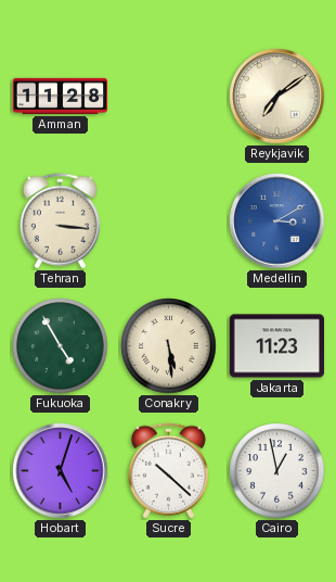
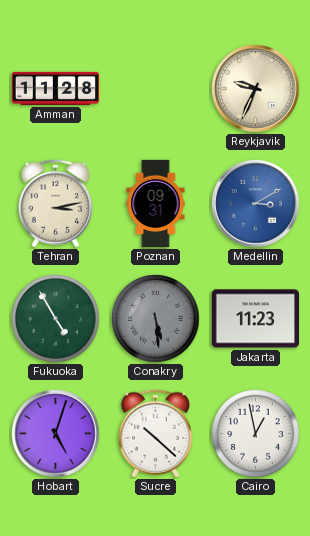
Reykjavik: 7:09 -> 9:34 (256, 89)
Tehran: 3:16 -> 3:13 (55, 204)
Poznan: none -> 09:31 (156, 204)
Conakry dial: cream -> grey (156, 319)
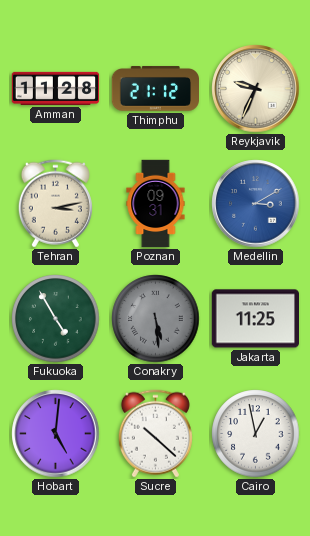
Thimphu: none -> 21:12 (155, 89)
Jakarta: 11:23 -> 11:25 (255, 319)
Hobart: 5:03 -> 5:01 (56, 434)
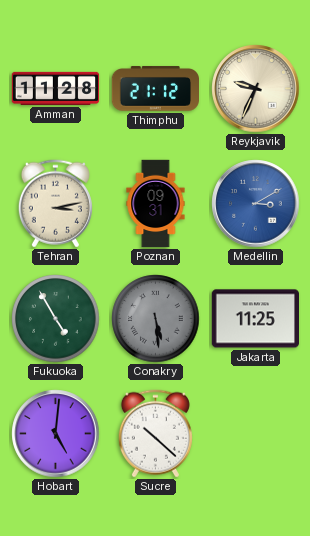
Cairo: 12:58 -> none (256, 434)
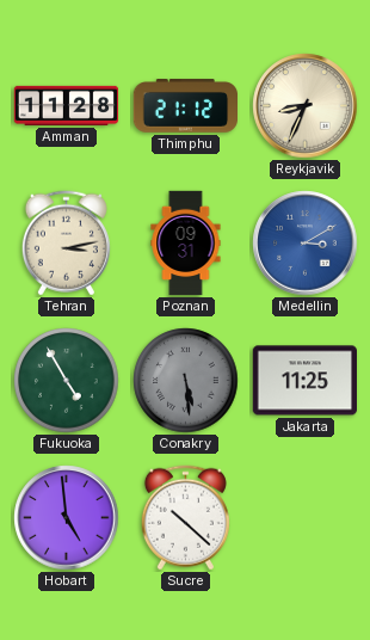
Reykjavik: 9:34 -> 8:34 (306, 106)
Hobart: 5:01 -> 4:59 (67, 518)
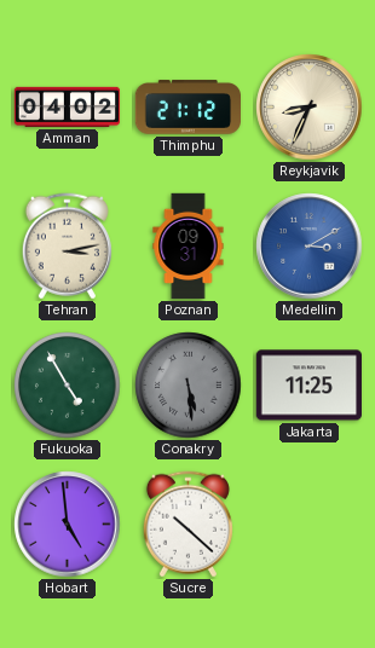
Amman: 11:28 -> 04:02 (68, 106)
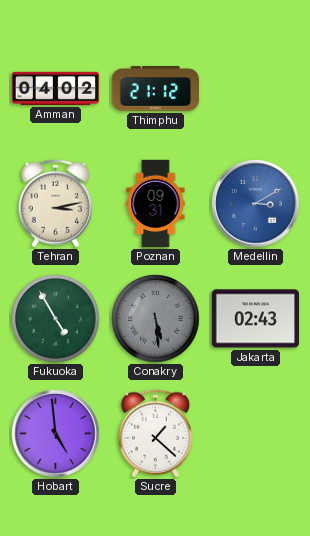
Reykjavik: 8:34 -> none (310, 108)
Jakarta: 11:25 -> 02:43 (255, 319)
Sucre: 10:22 -> 1:22 (155, 434)
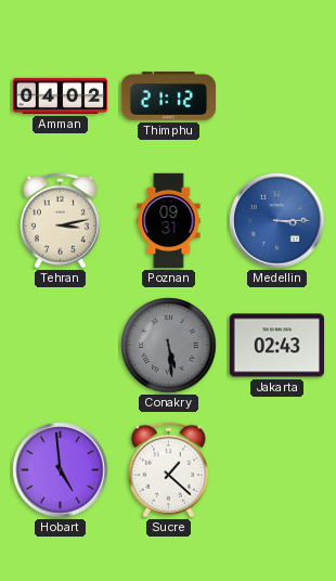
Medellin: 3:10 -> 3:15 (277, 221)
Fukuoka: 4:55 -> none (56, 319)
